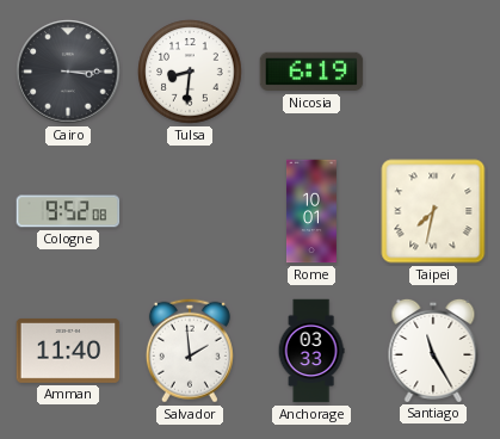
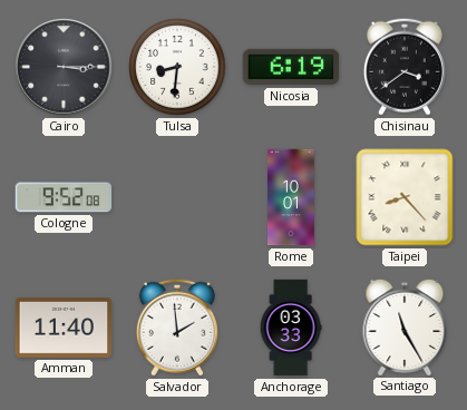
Chisinau: none -> 3:39 (405, 67)
Taipei: 7:32 -> 8:23 (405, 197)
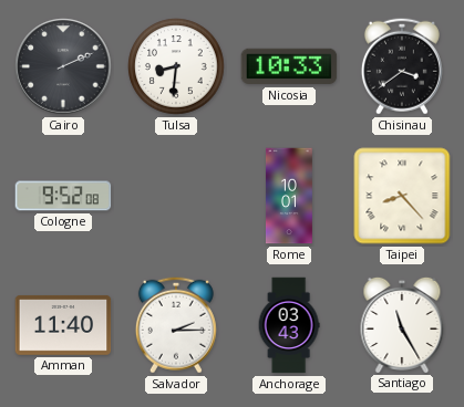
Cairo: 3:15 -> 2:11 (63, 66)
Nicosia: 6:19 -> 10:33 (289, 66)
Salvador: 1:59 -> 2:15 (176, 325)
Anchorage: 03:33 -> 03:43 (289, 325)
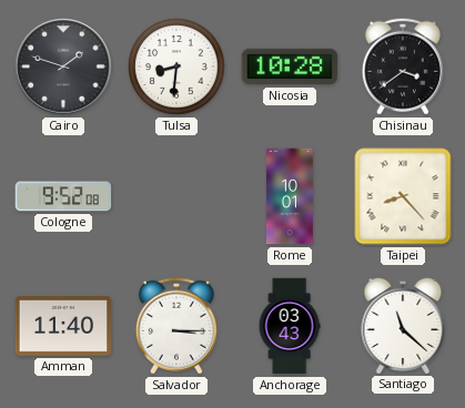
Cairo: 2:11 -> 1:48 (63, 67)
Nicosia: 10:33 -> 10:28 (290, 67)
Salvador: 2:15 -> 3:15 (176, 326)
Santiago: 11:25 -> 11:22 (403, 325)
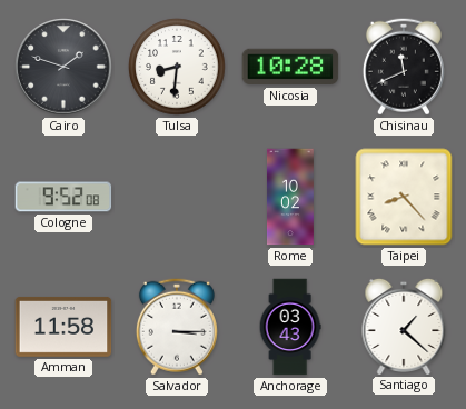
Chisinau: 3:39 -> 11:41 (404, 67)
Rome: 10:01 -> 10:02 (290, 197)
Amman: 11:40 -> 11:58 (63, 327)
Santiago: 11:22 -> 1:22 (404, 326)
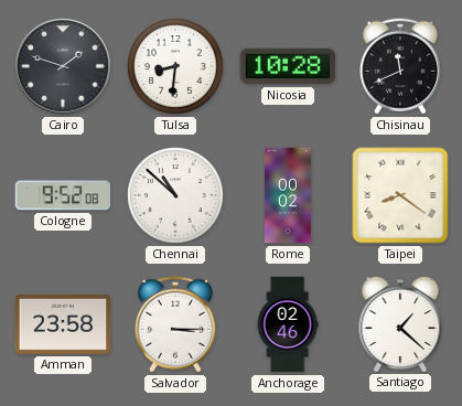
Chennai: none -> 10:52 (175, 195)
Rome: 10:02 -> 00:02 (288, 195)
Taipei: 8:23 -> 8:21 (400, 195)
Amman: 11:58 -> 23:58 (63, 324)
Anchorage: 03:43 -> 02:46 (288, 324)
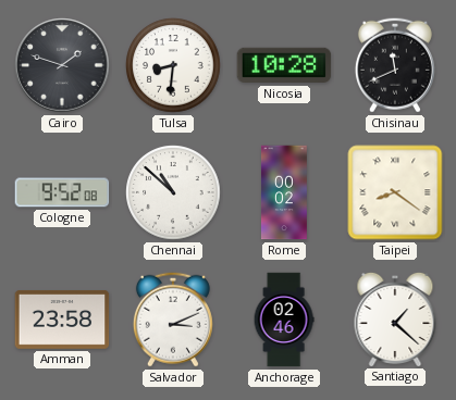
Salvador: 3:15 -> 3:11 (173, 320)
